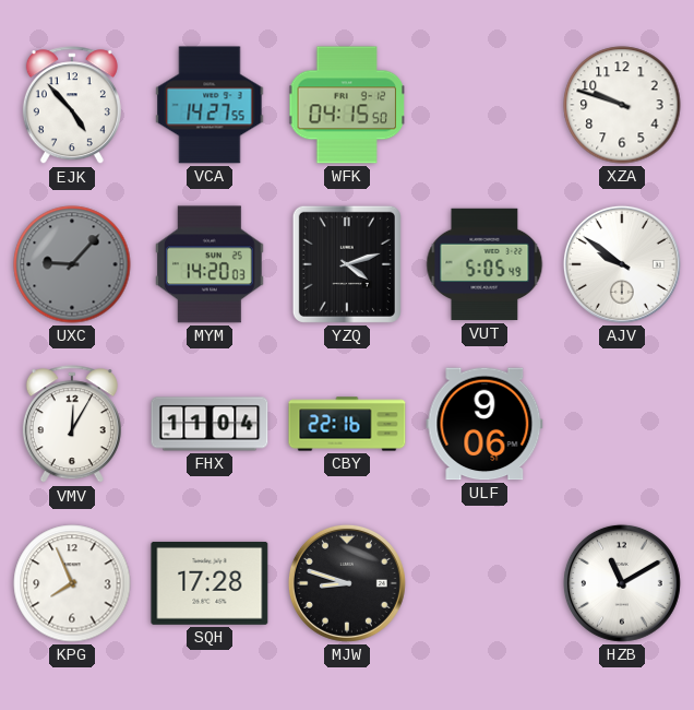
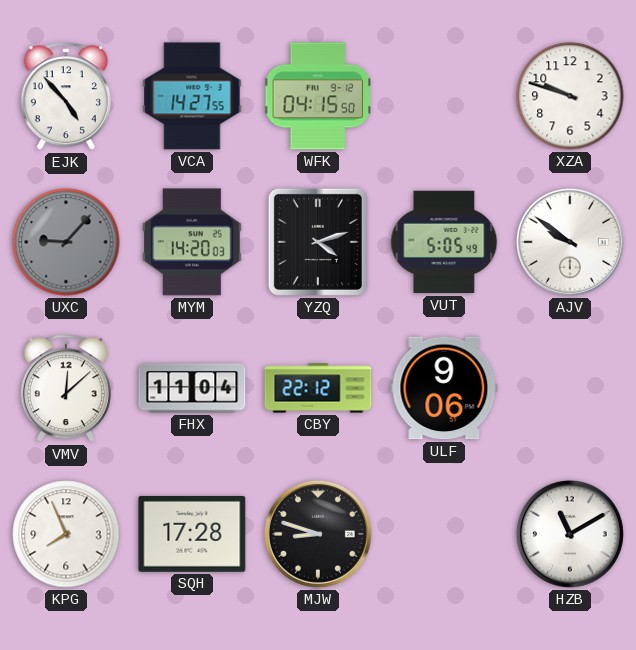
VMV: 12:05 -> 12:08 (66, 389)
CBY: 22:16 -> 22:12 (318, 388)
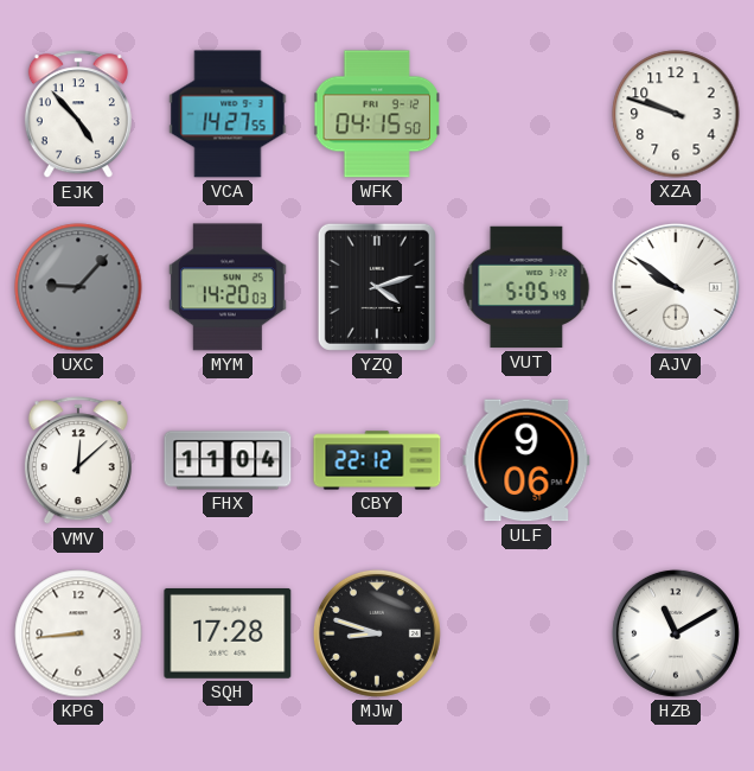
KPG: 7:56 -> 8:44 (78, 633)
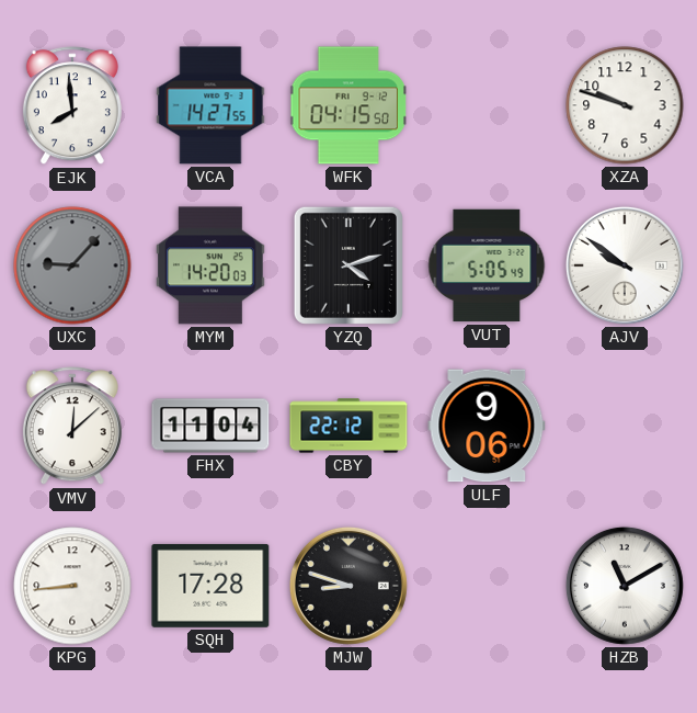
EJK: 4:53 -> 7:59 (72, 106)
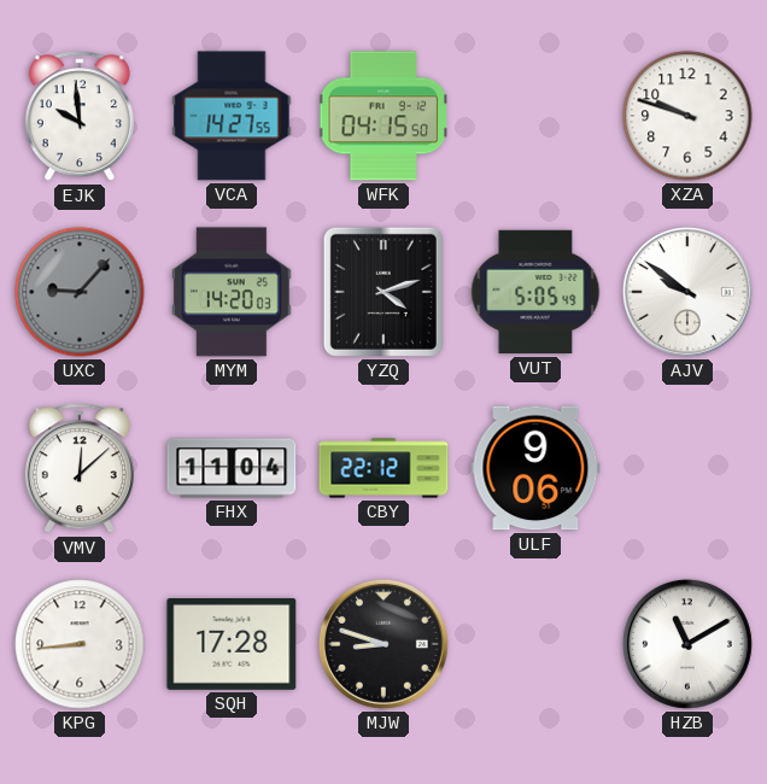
EJK: 7:59 -> 9:59 (80, 117)
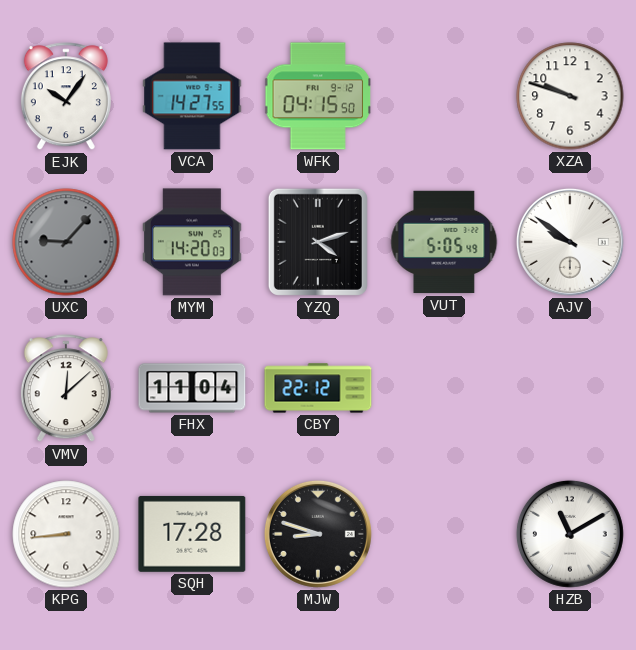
EJK: 9:59 -> 10:06 (66, 97)
ULF: 9:06 -> none (535, 468)
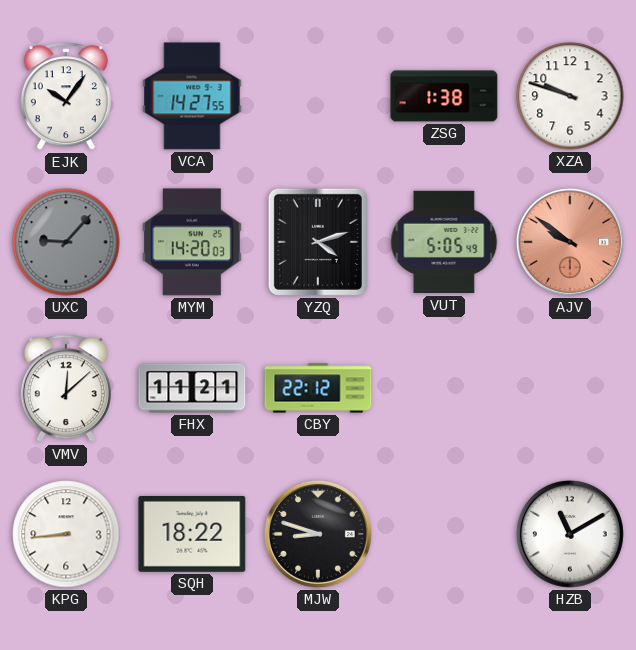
WFK: 04:15 -> none (318, 96)
ZSG: none -> 1:38 (444, 96)
AJV dial: white -> salmon (570, 242)
FHX: 11:04 -> 11:21 (192, 388)
SQH: 17:28 -> 18:22 (192, 534)
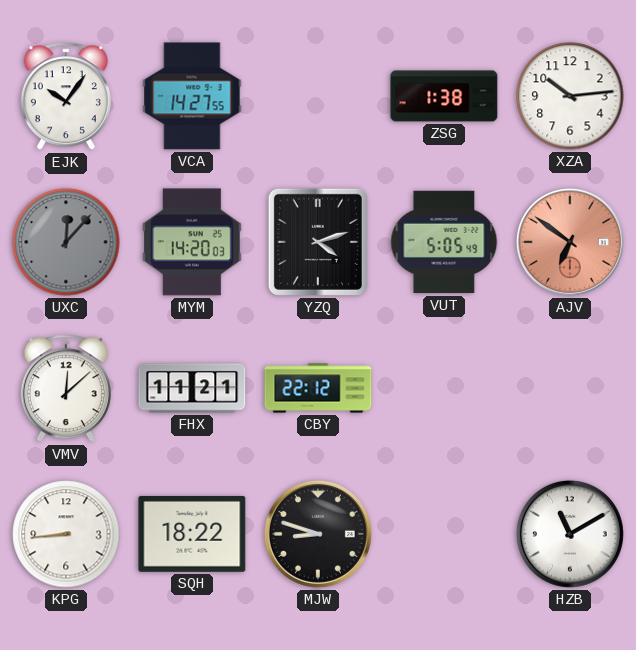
XZA: 9:48 -> 10:14 (570, 96)
UXC: 9:07 -> 12:07 (66, 242)
AJV: 9:51 -> 6:51 (570, 242)
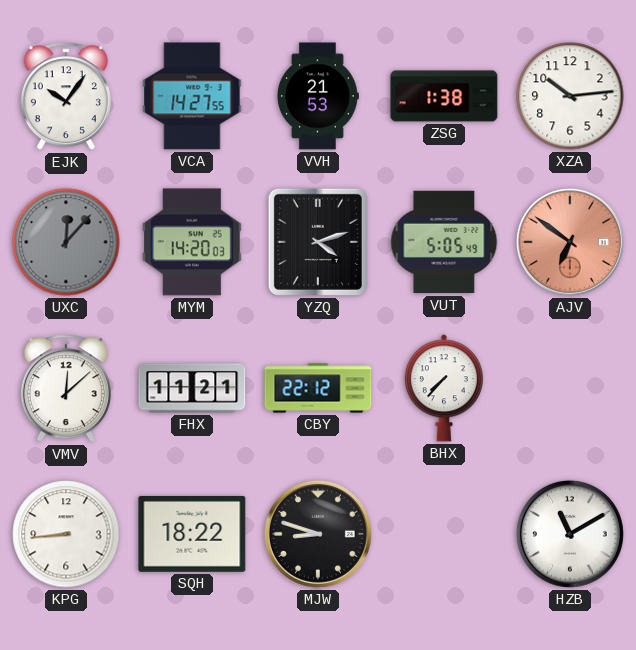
VVH: none -> 21:53 (318, 96)
BHX: none -> 7:37 (444, 388)
